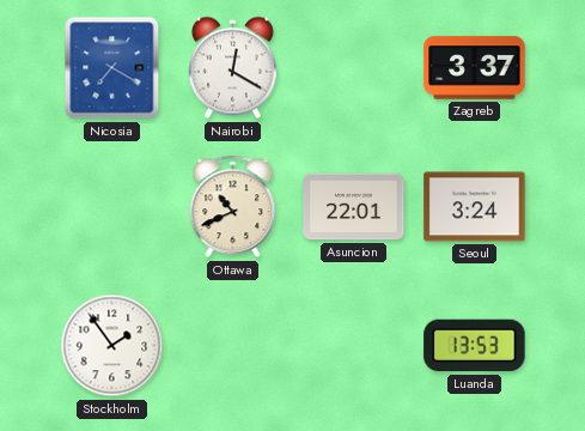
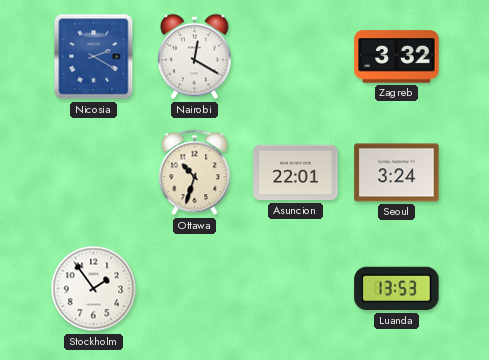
Nicosia: 7:20 -> 2:20 (94, 57)
Zagreb: 3:37 -> 3:32 (397, 57)
Ottawa: 10:41 -> 10:33 (195, 173)
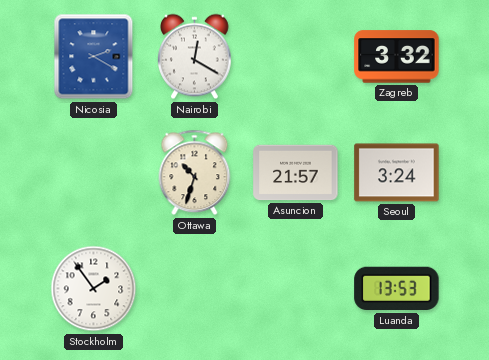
Asuncion: 22:01 -> 21:57 (296, 173)
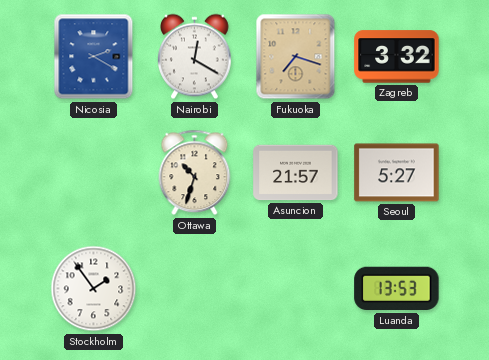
Fukuoka: none -> 7:18 (296, 57)
Seoul: 3:24 -> 5:27 (397, 173)
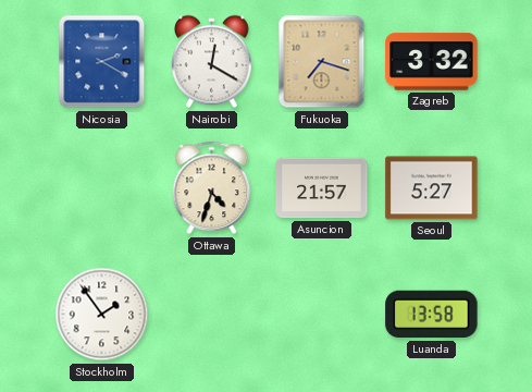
Ottawa: 10:33 -> 4:33 (212, 188)
Luanda: 13:53 -> 13:58 (432, 315)
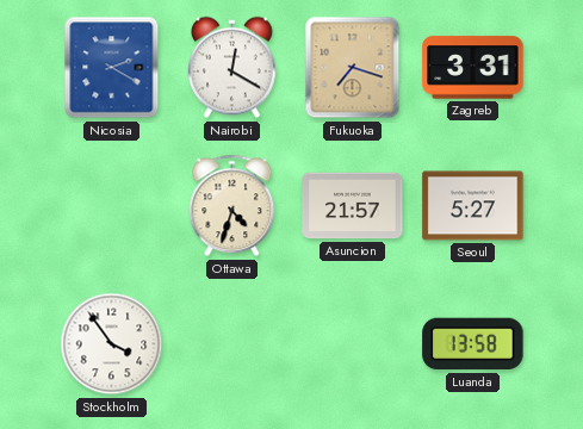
Zagreb: 3:32 -> 3:31 (473, 68)
Stockholm: 1:54 -> 3:54 (112, 344)
